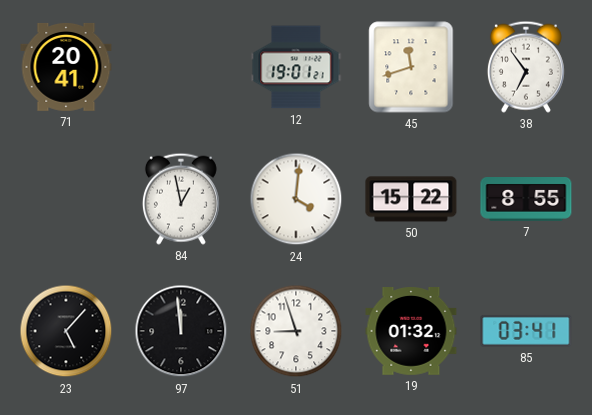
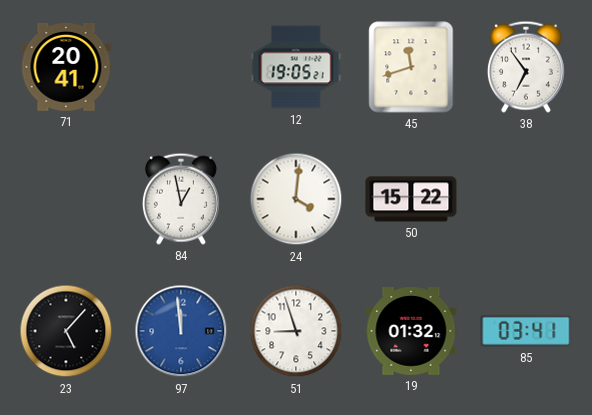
12: 19:01 -> 19:05 (296, 67)
7: 8:55 -> none (526, 200)
97 dial: black -> blue (181, 331)
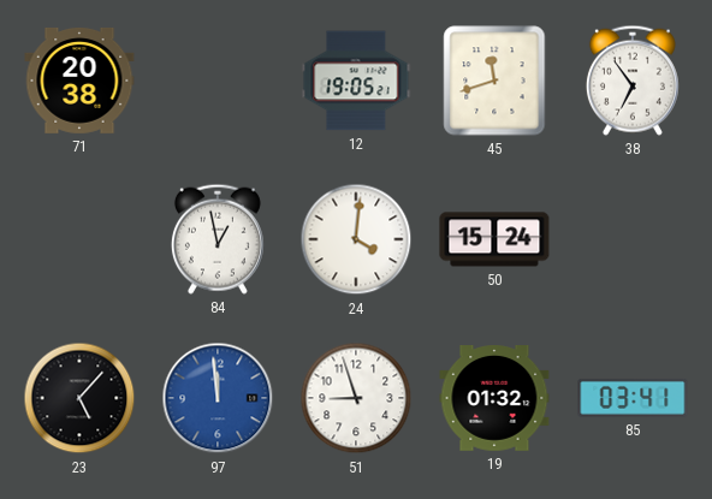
71: 20:41 -> 20:38 (79, 81)
50: 15:22 -> 15:24 (494, 239)
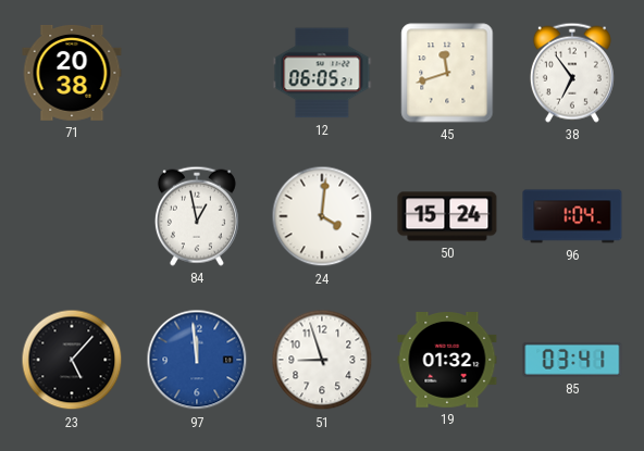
12: 19:05 -> 06:05 (322, 73)
96: none -> 1:04 (572, 216)
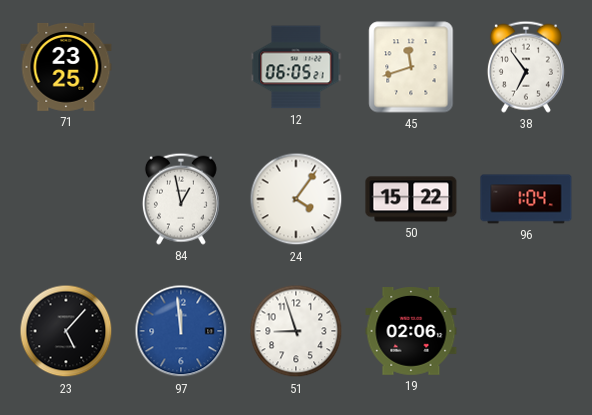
71: 20:38 -> 23:25 (66, 67)
24: 4:01 -> 4:06 (296, 199)
50: 15:24 -> 15:22 (411, 199)
19: 01:32 -> 02:06 (411, 332)
85: 03:41 -> none (572, 360)
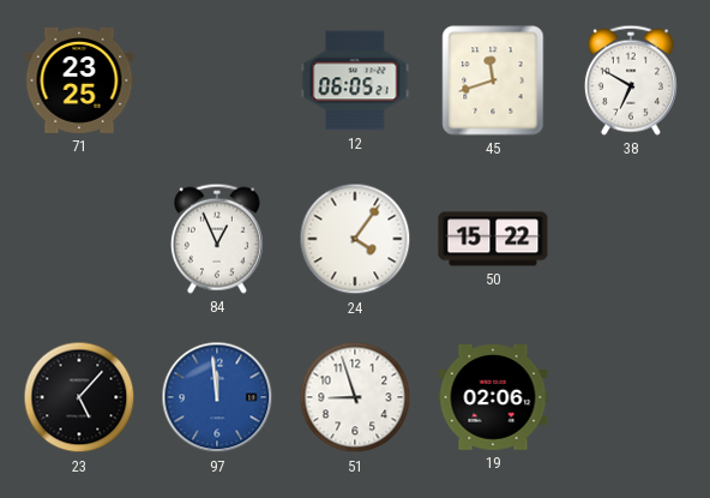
38: 6:54 -> 6:50 (631, 80)
84: 12:58 -> 12:56 (217, 239)
96: 1:04 -> none (526, 199)
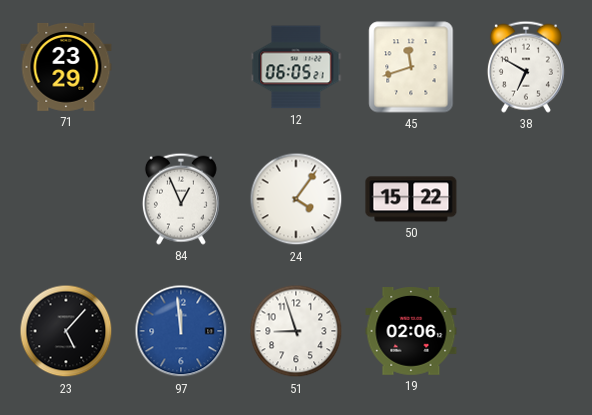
71: 23:25 -> 23:29 (66, 67)
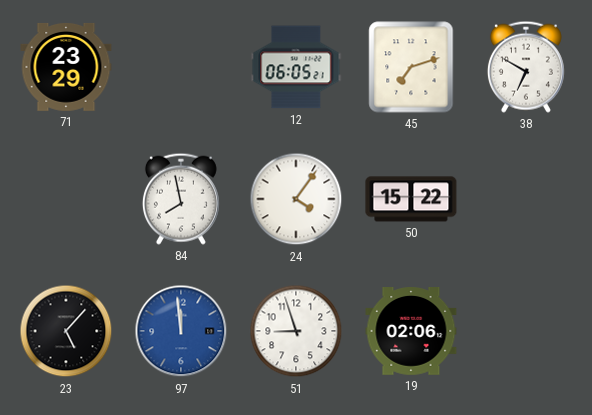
45: 11:42 -> 7:12 (411, 67)
84: 12:56 -> 7:58 (181, 199)
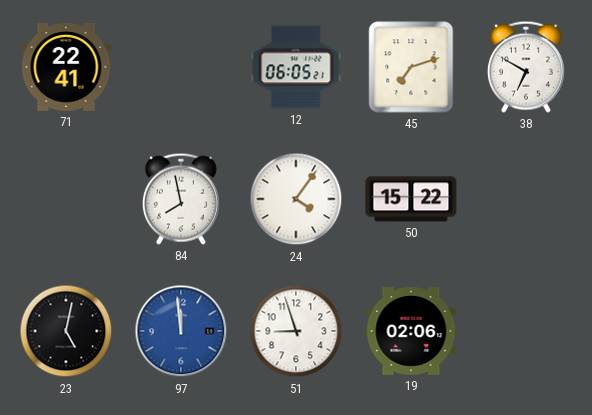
71: 23:29 -> 22:41 (66, 67)
23: 5:07 -> 5:02 (66, 331)
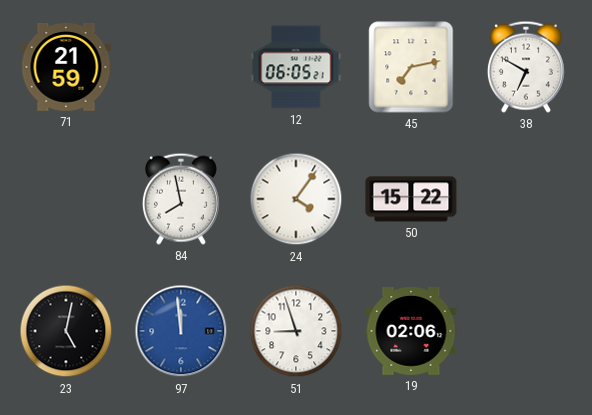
71: 22:41 -> 21:59 (66, 67)
45: 7:12 -> 7:13 (411, 67)
